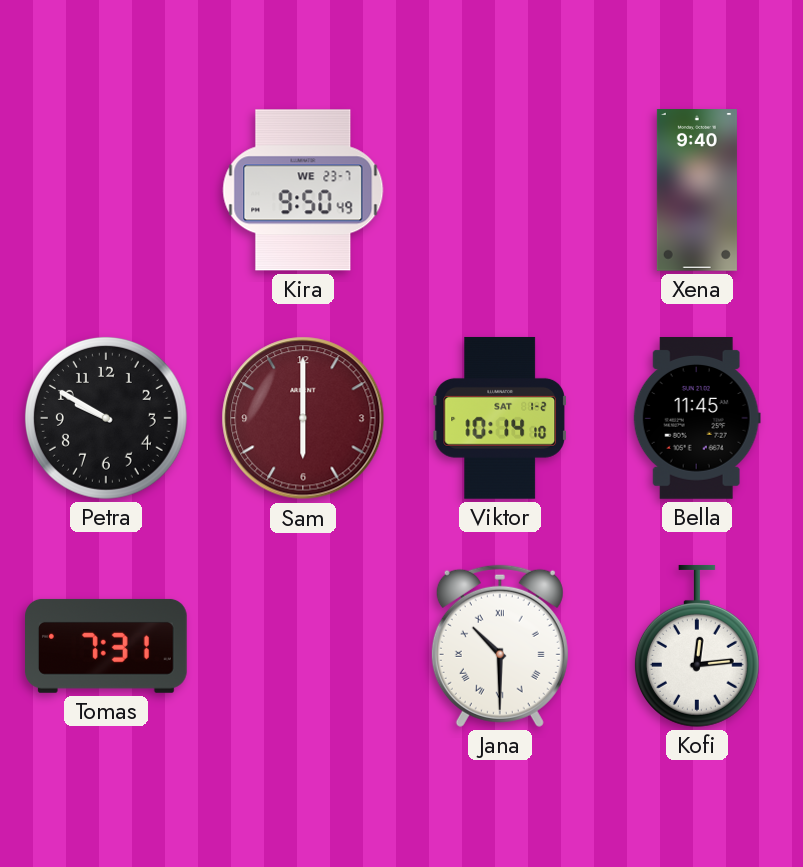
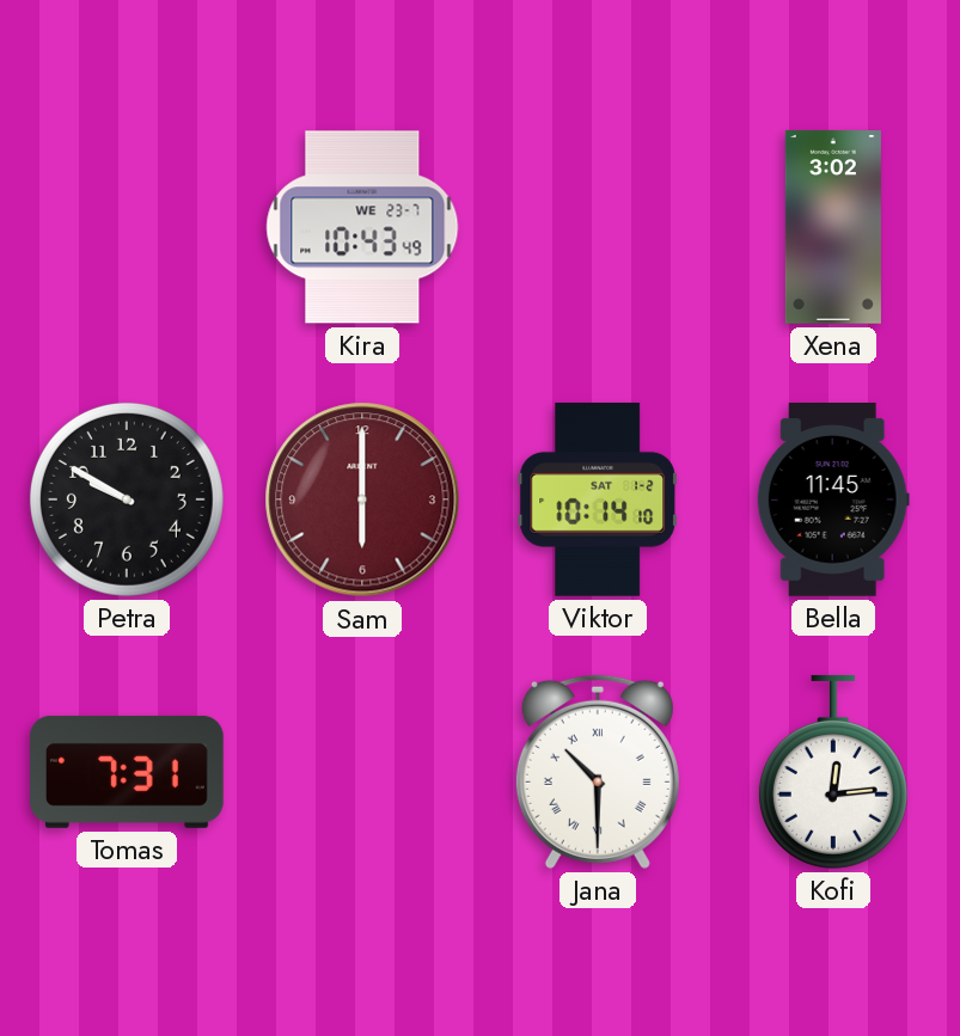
Kira: 9:50 -> 10:43 (362, 227)
Xena: 9:40 -> 3:02 (833, 227)
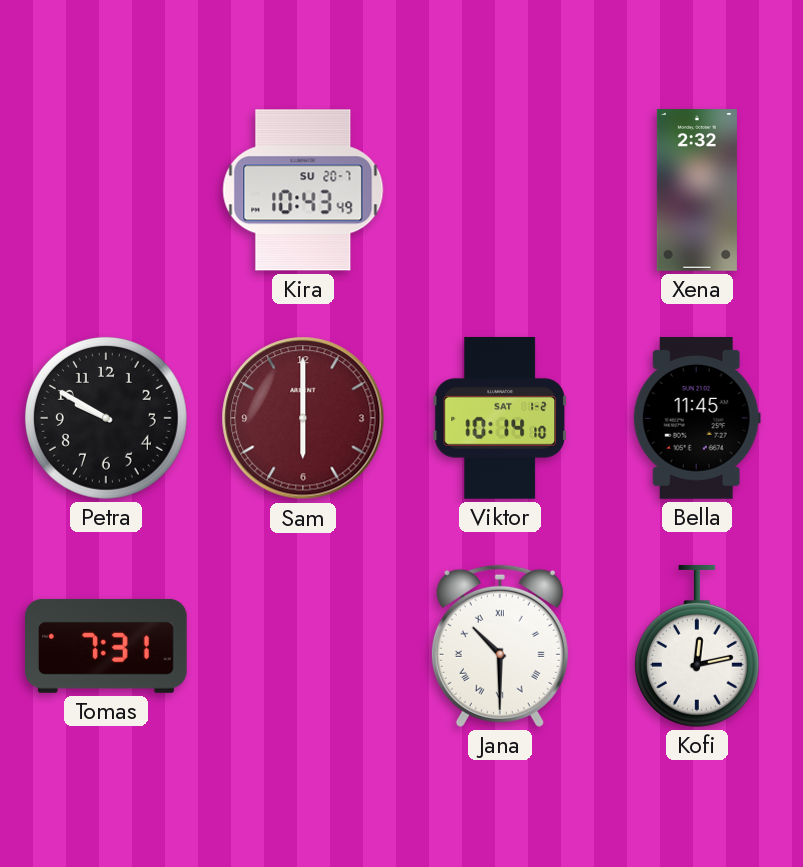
Kira date: WE 23-7 -> SU 20-7 (303, 190)
Xena: 3:02 -> 2:32 (697, 190)
Kofi: 12:14 -> 12:13 (697, 646)
